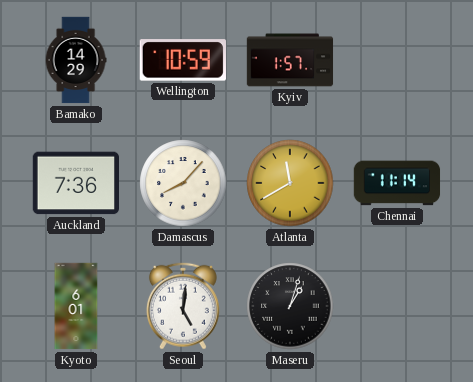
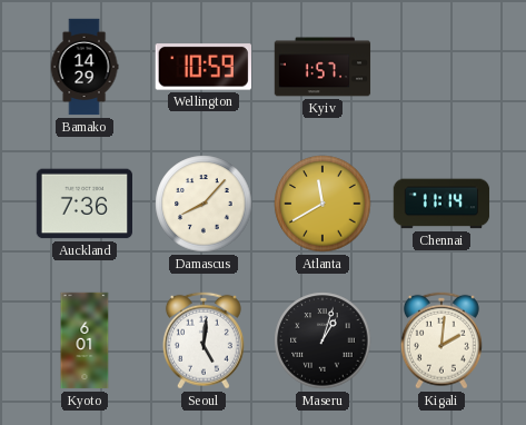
Kigali: none -> 2:01 (441, 340)
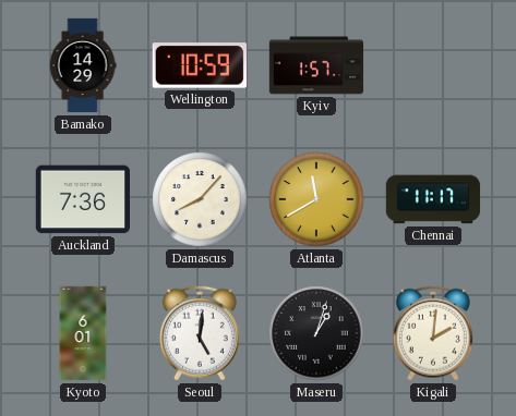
Chennai: 11:14 -> 11:17 (433, 199)
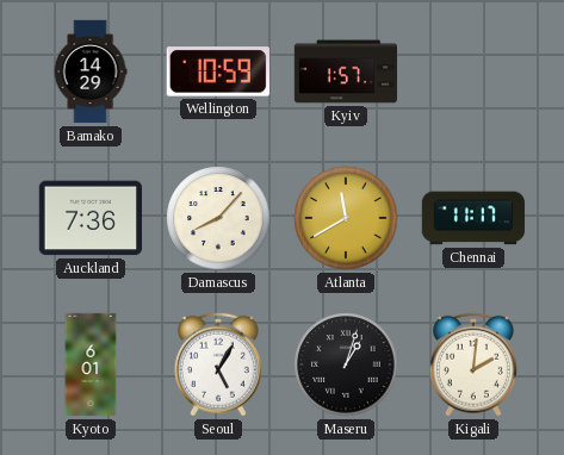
Seoul: 5:01 -> 5:05 (218, 364)
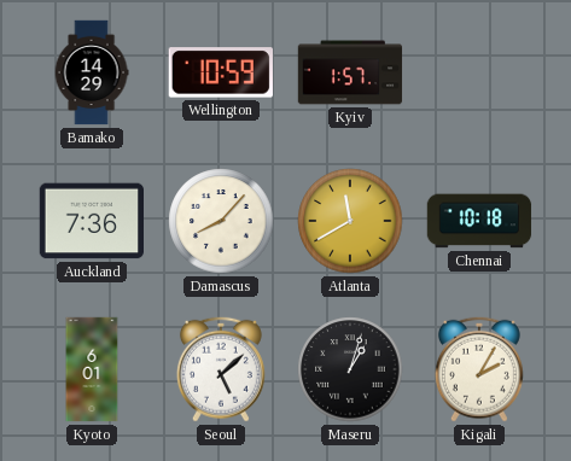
Chennai: 11:17 -> 10:18 (479, 221)
Seoul: 5:05 -> 5:08 (221, 369)
Kigali: 2:01 -> 2:05 (479, 369)
